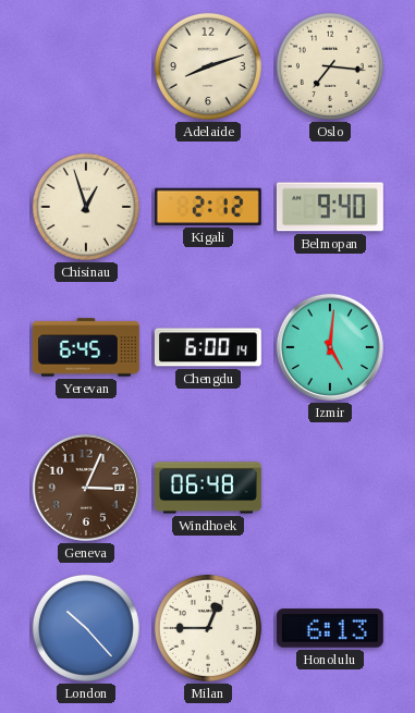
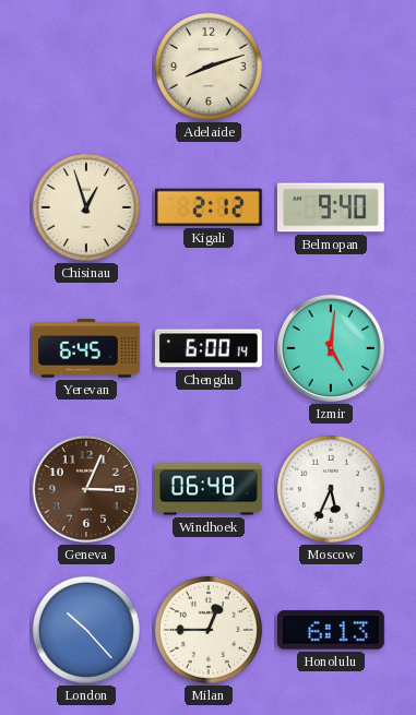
Oslo: 7:16 -> none (330, 66)
Moscow: none -> 5:34 (331, 489)
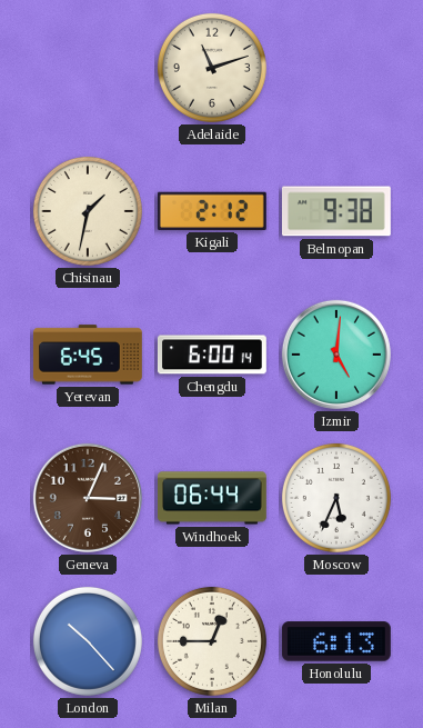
Adelaide: 8:12 -> 11:12 (212, 68)
Chisinau: 12:57 -> 1:32 (88, 211)
Belmopan: 9:40 -> 9:38 (336, 211)
Windhoek: 06:48 -> 06:44 (213, 498)
